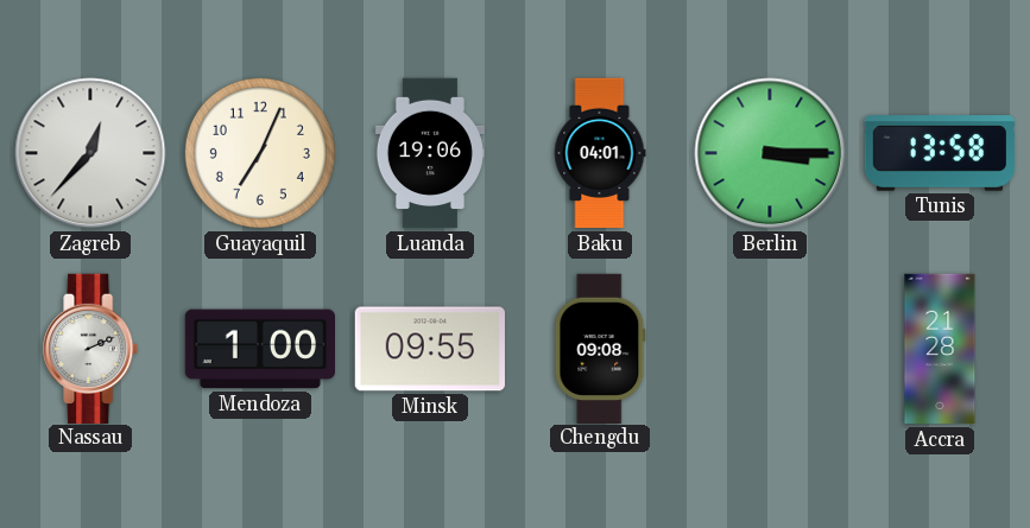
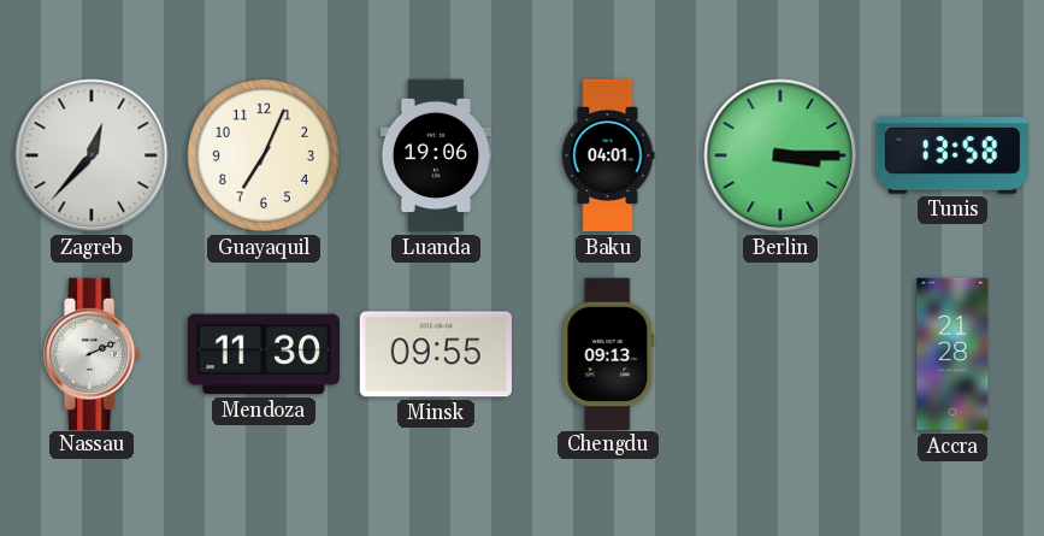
Mendoza: 1:00 -> 11:30 (263, 354)
Chengdu: 09:08 -> 09:13 (608, 353)
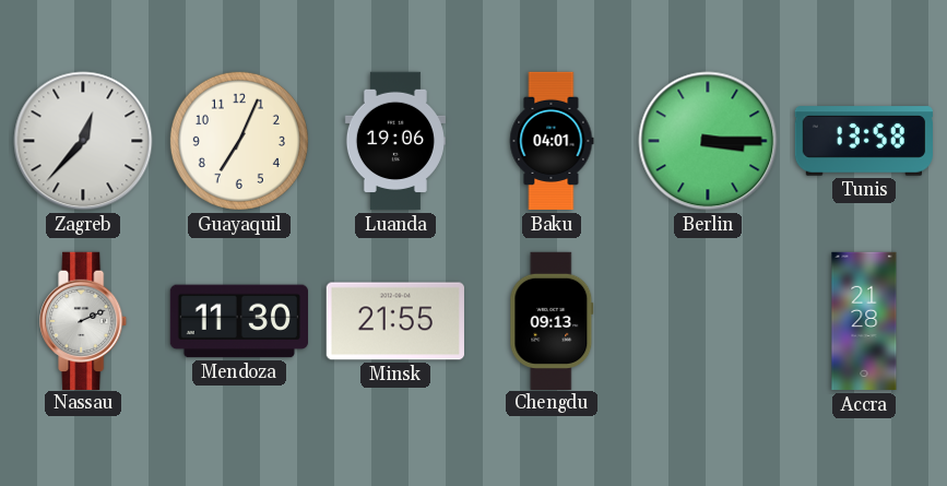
Minsk: 09:55 -> 21:55 (395, 321)
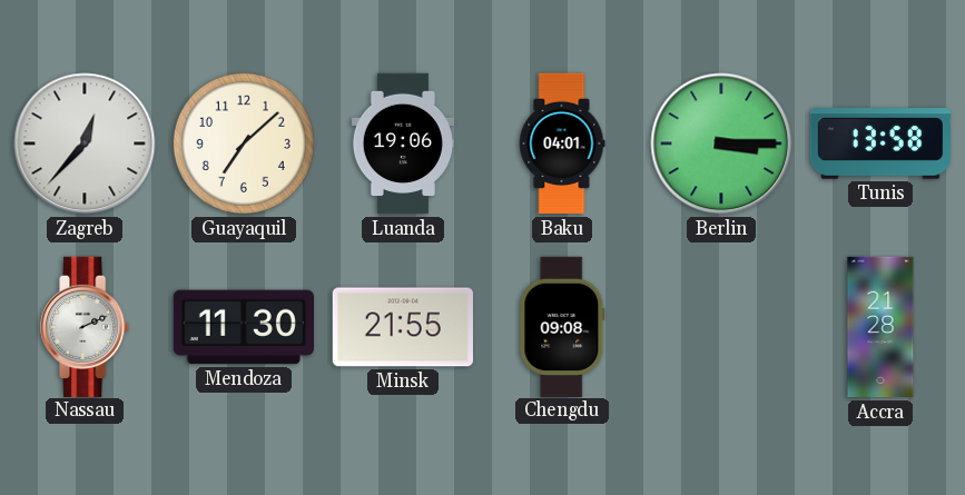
Guayaquil: 7:04 -> 7:08 (244, 143)
Chengdu: 09:13 -> 09:08 (562, 326)
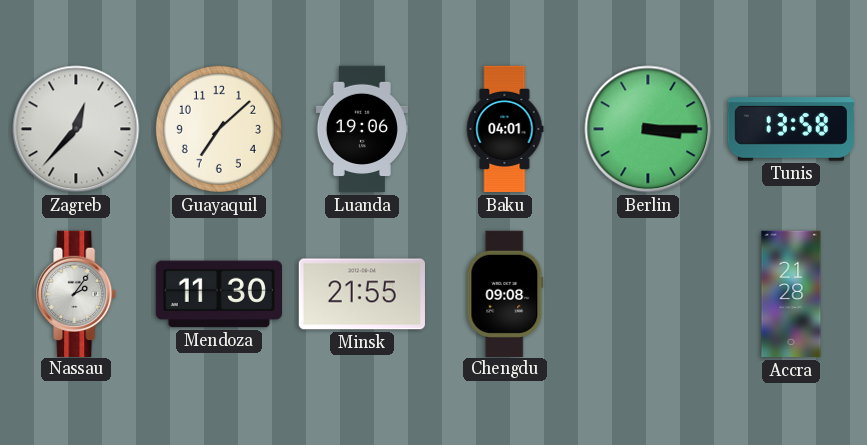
Nassau: 2:11 -> 2:06 (77, 293)
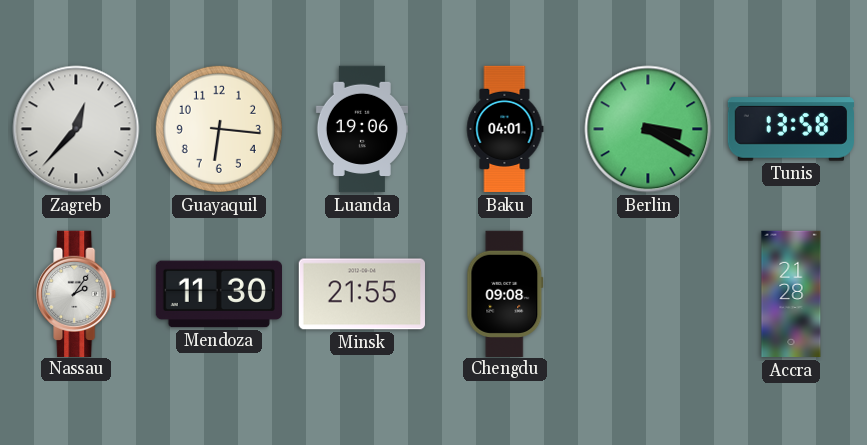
Guayaquil: 7:08 -> 6:16 (219, 129)
Berlin: 3:15 -> 3:20 (648, 129)
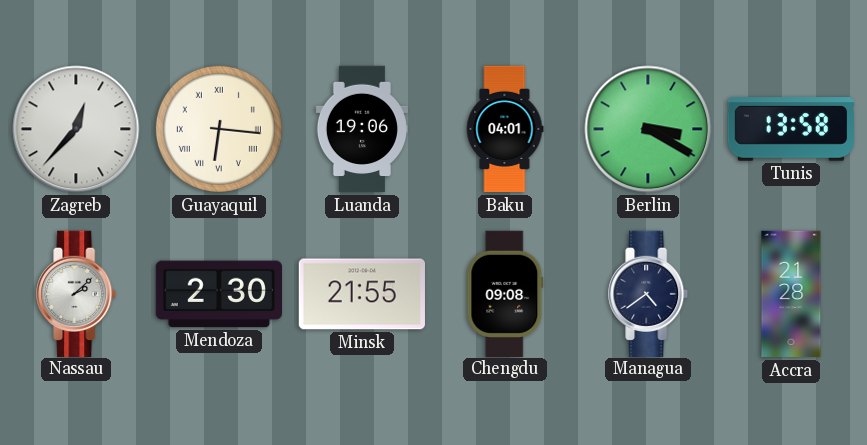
Guayaquil numerals: Arabic -> Roman (219, 129)
Nassau: 2:06 -> 2:08 (77, 293)
Mendoza: 11:30 -> 2:30 (218, 294)
Managua: none -> 4:39 (649, 293)
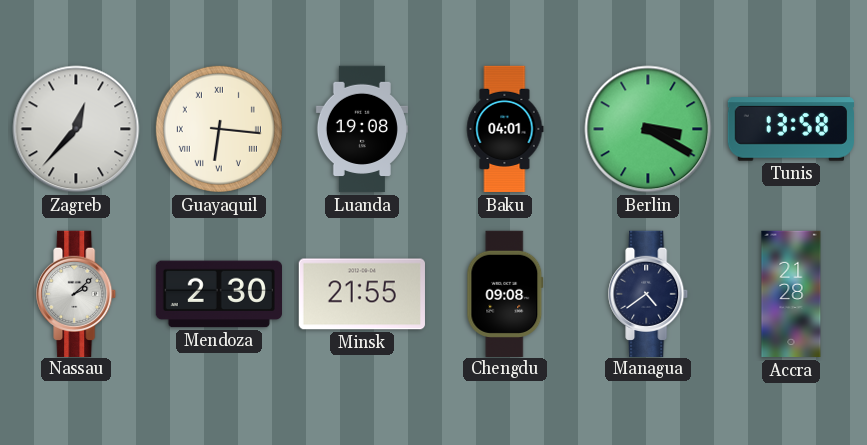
Luanda: 19:06 -> 19:08 (362, 129)
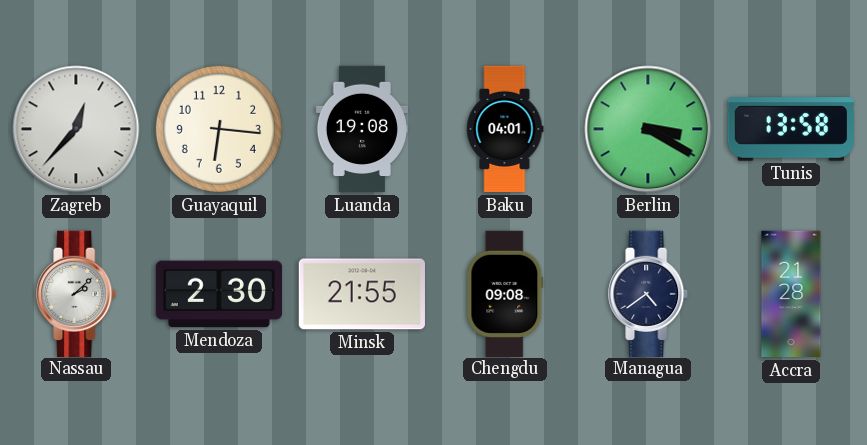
Guayaquil numerals: Roman -> Arabic (219, 129)
